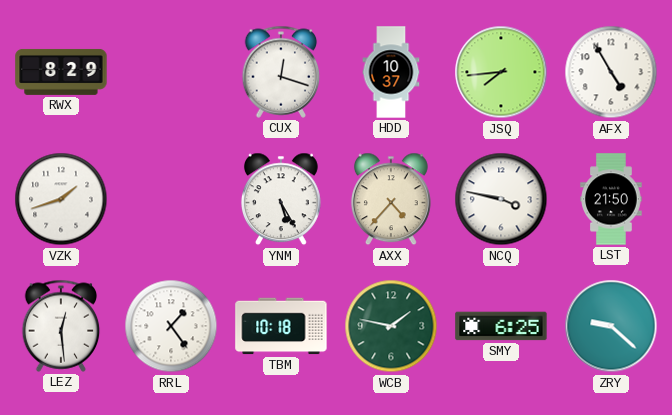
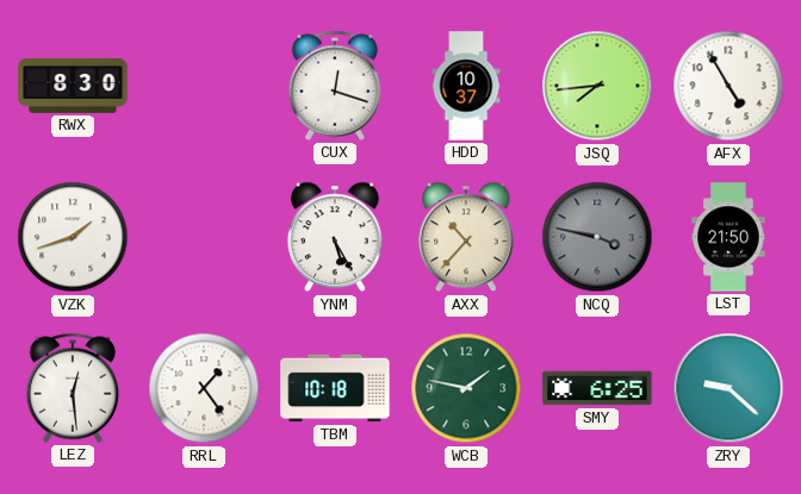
RWX: 8:29 -> 8:30 (73, 86)
AXX: 4:37 -> 10:37 (466, 237)
NCQ dial: white -> grey (597, 237)
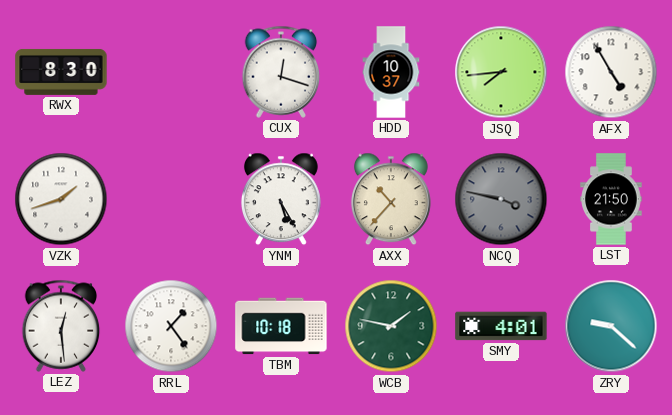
SMY: 6:25 -> 4:01 (501, 326)
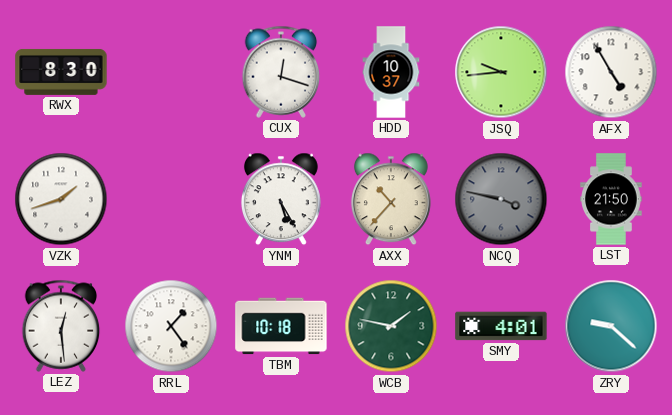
JSQ: 7:44 -> 9:44 (501, 72)
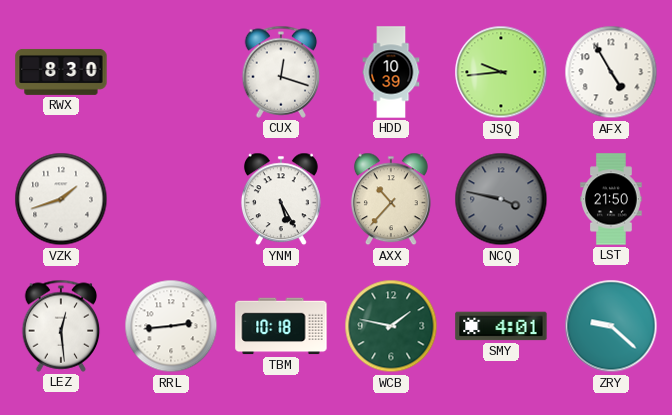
HDD: 10:37 -> 10:39 (391, 72)
RRL: 1:24 -> 2:44 (171, 326)
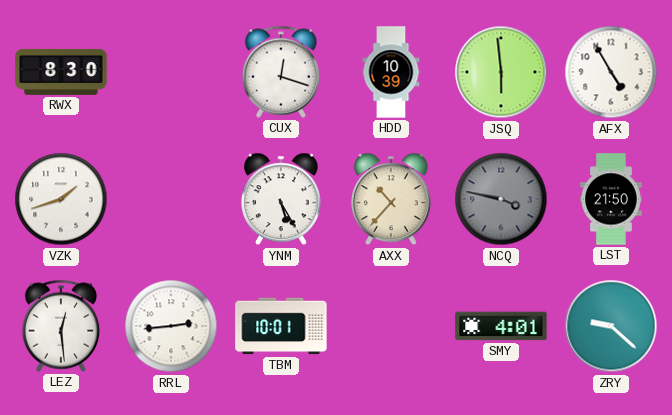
JSQ: 9:44 -> 5:59 (501, 72)
TBM: 10:18 -> 10:01 (281, 326)
WCB: 1:47 -> none (391, 326)
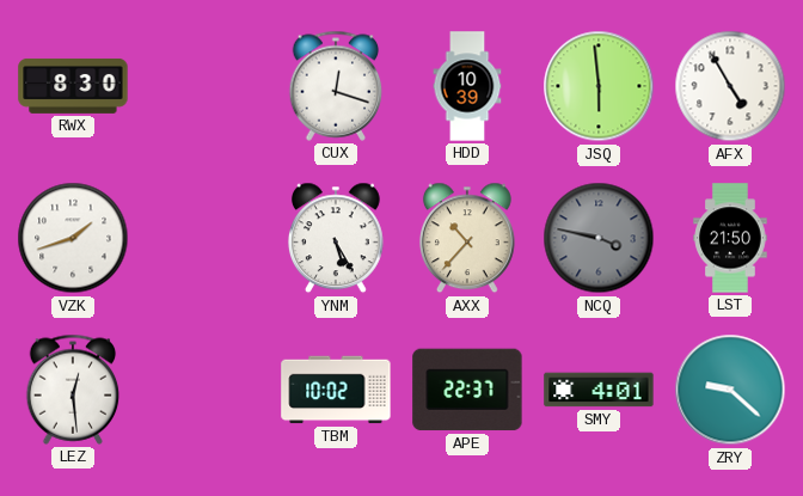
RRL: 2:44 -> none (171, 326)
TBM: 10:01 -> 10:02 (336, 390)
APE: none -> 22:37 (467, 390)
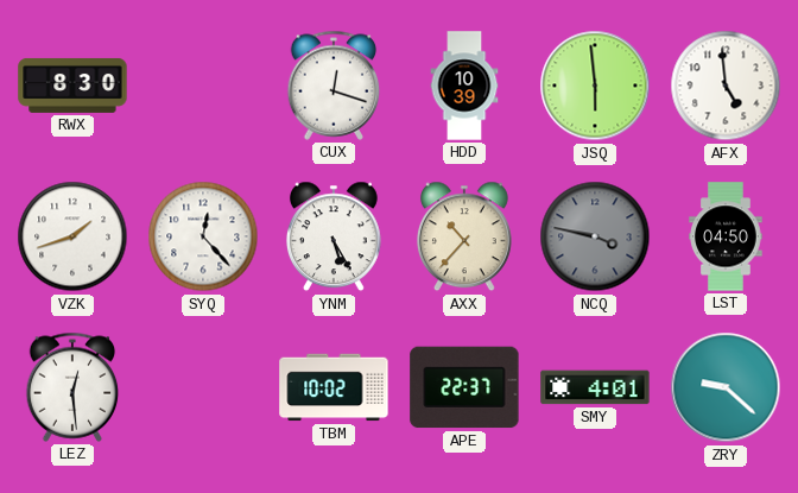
AFX: 4:55 -> 4:59 (726, 86)
SYQ: none -> 12:23 (203, 236)
LST: 21:50 -> 04:50 (726, 236)
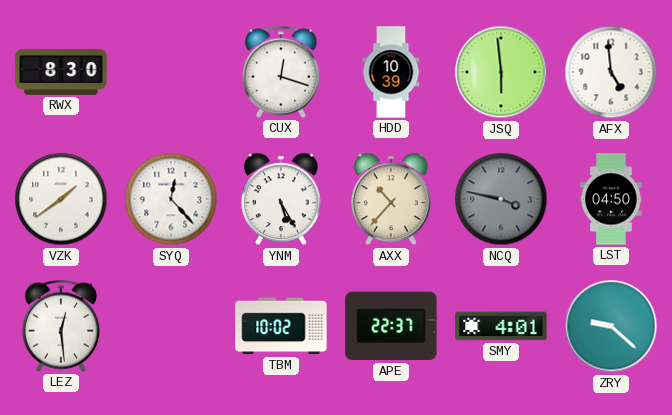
VZK: 1:42 -> 1:39 (61, 199)
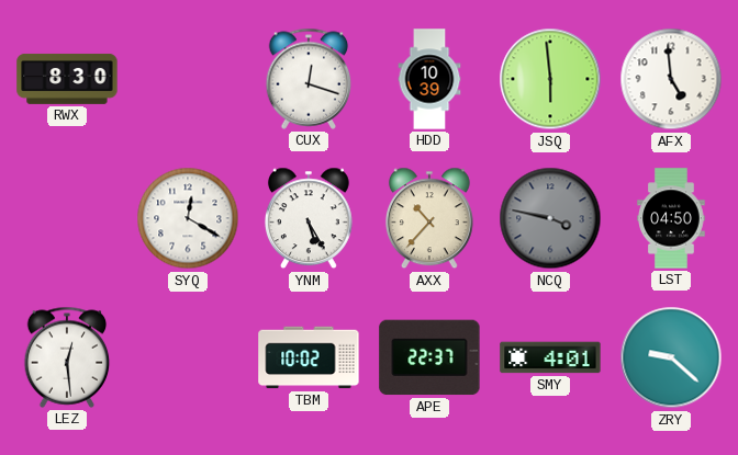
VZK: 1:39 -> none (61, 199)
SYQ: 12:23 -> 12:20 (188, 218)
